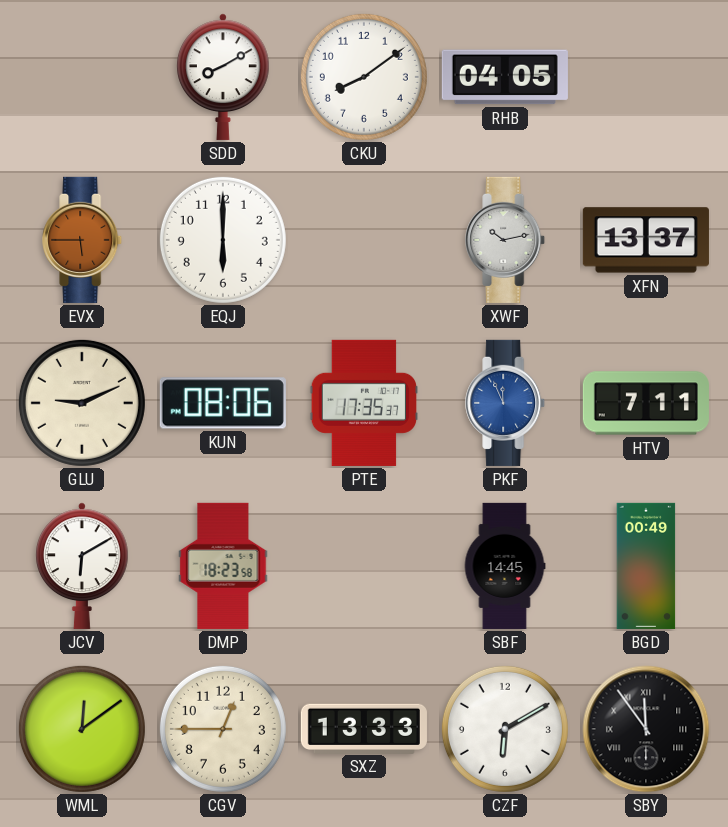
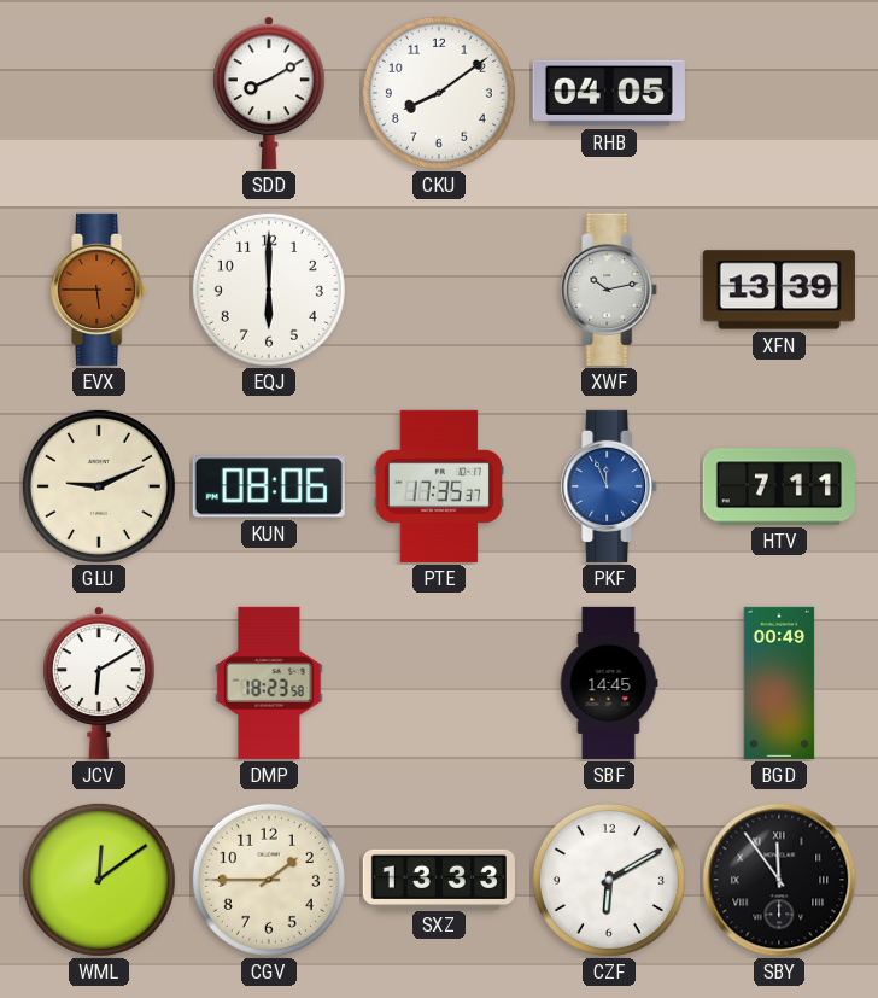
XFN: 13:37 -> 13:39 (779, 290)
CGV: 12:45 -> 1:45 (269, 880)
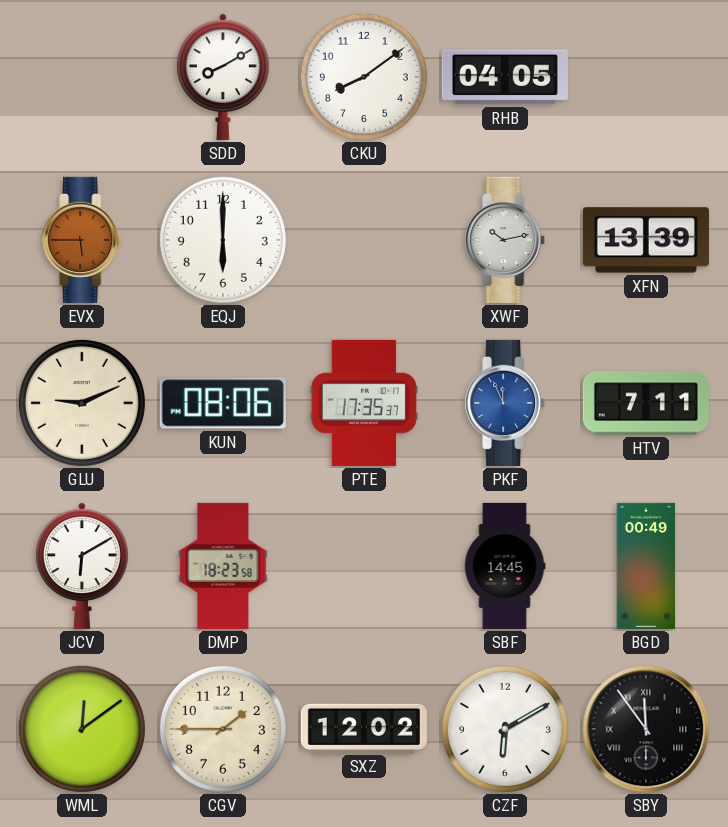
SXZ: 13:33 -> 12:02 (364, 728)
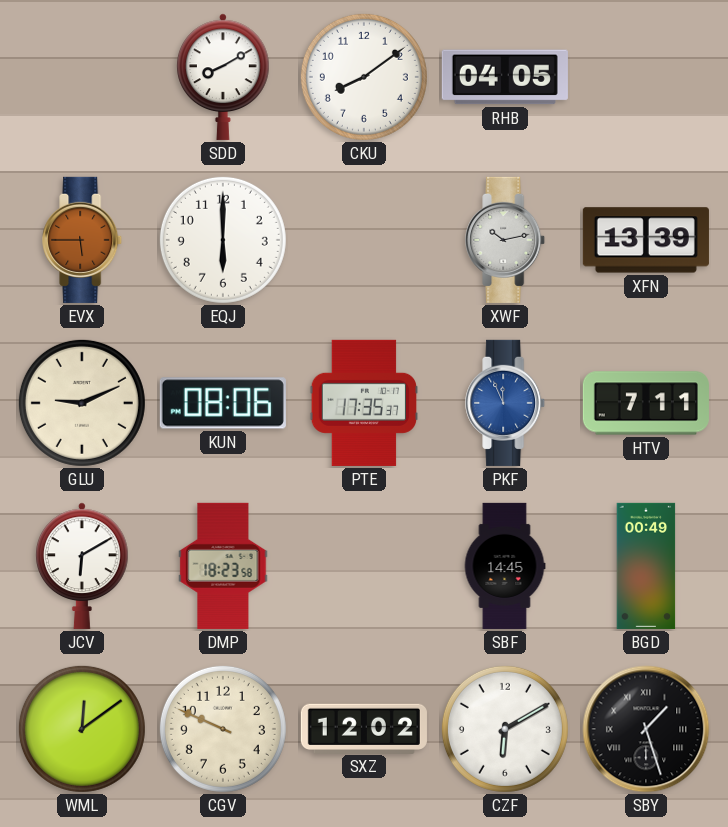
CGV: 1:45 -> 9:49 (223, 729)
SBY: 11:54 -> 1:27 (646, 729)
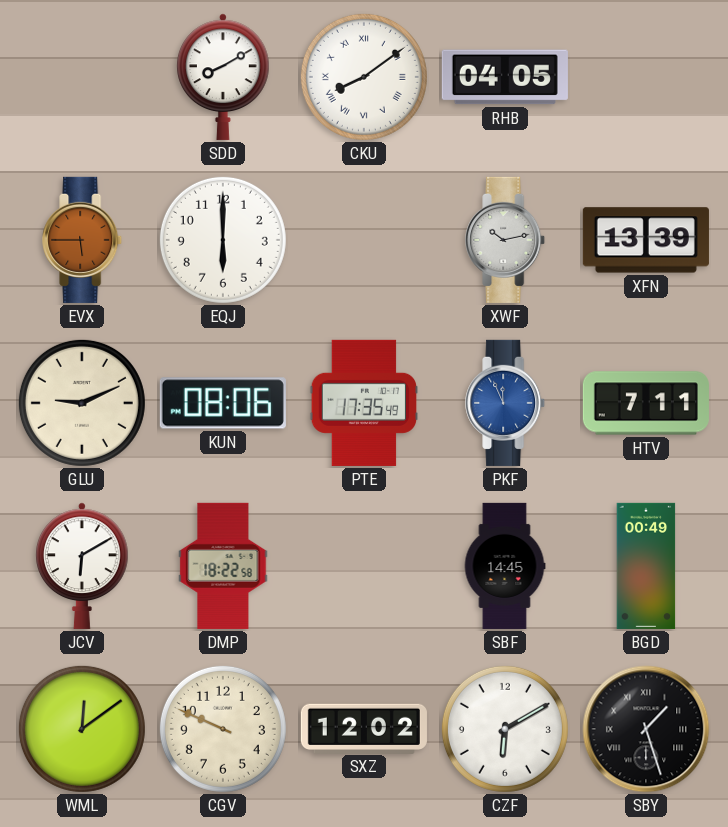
CKU numerals: Arabic -> Roman (364, 77)
PTE: 17:35:37 -> 17:35:49 (363, 403)
DMP: 18:23 -> 18:22 (223, 566)
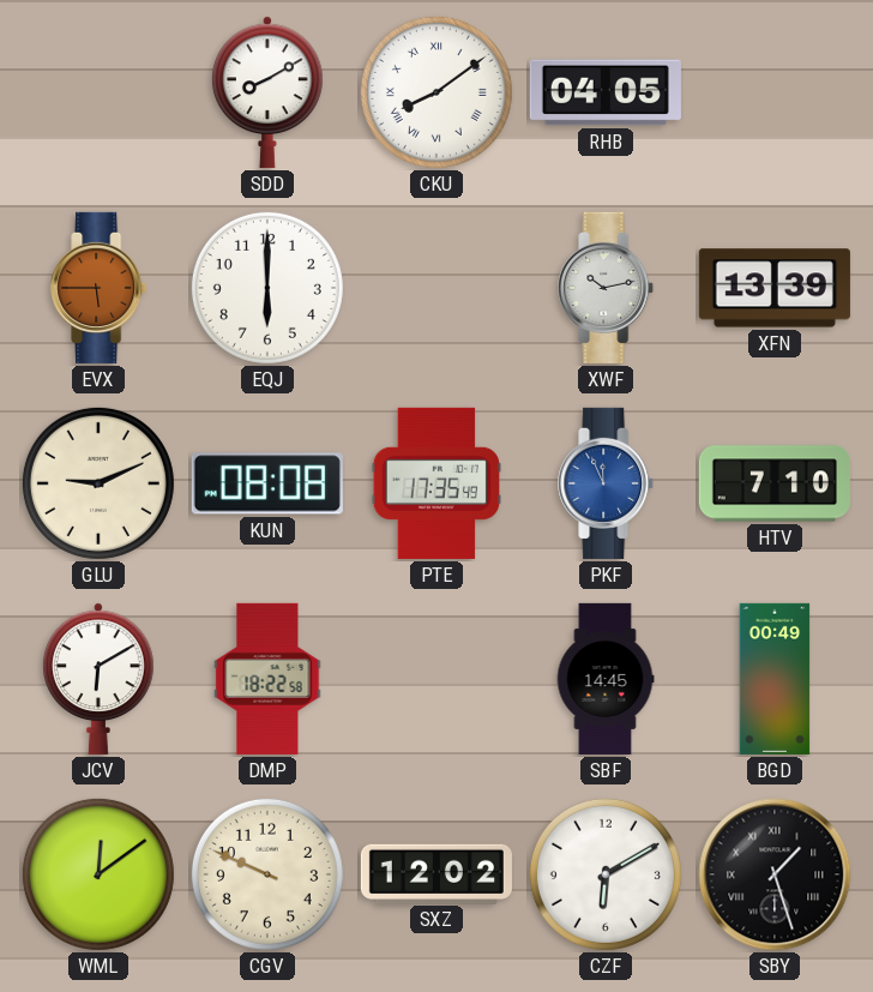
KUN: 08:06 -> 08:08 (267, 483)
HTV: 7:11 -> 7:10 (775, 483)
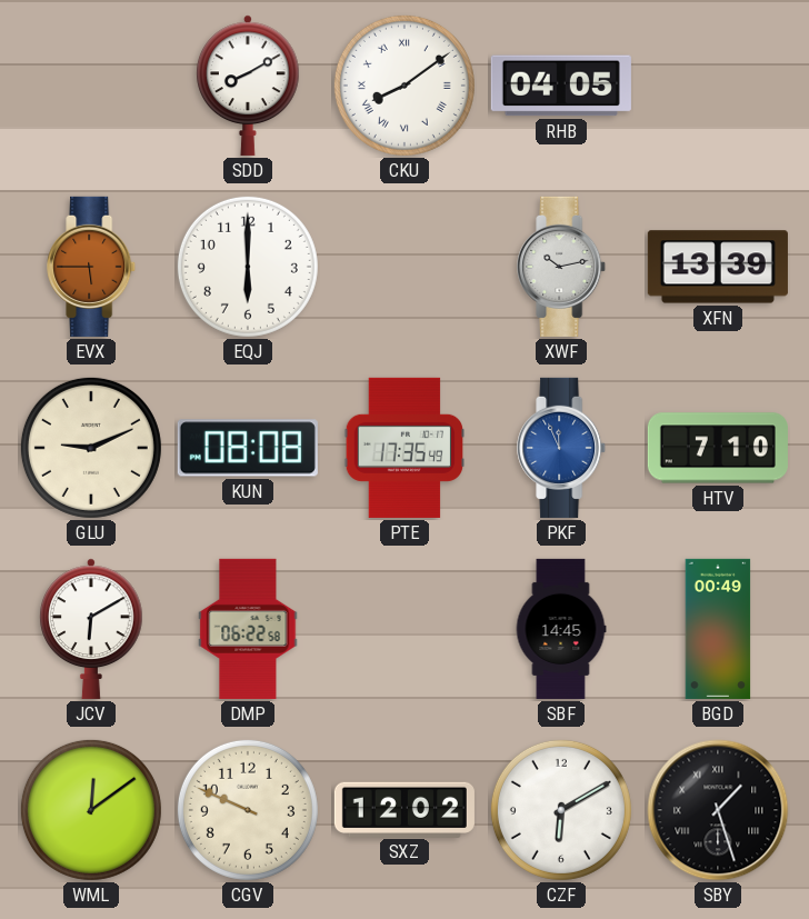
DMP: 18:22 -> 06:22 (248, 629)
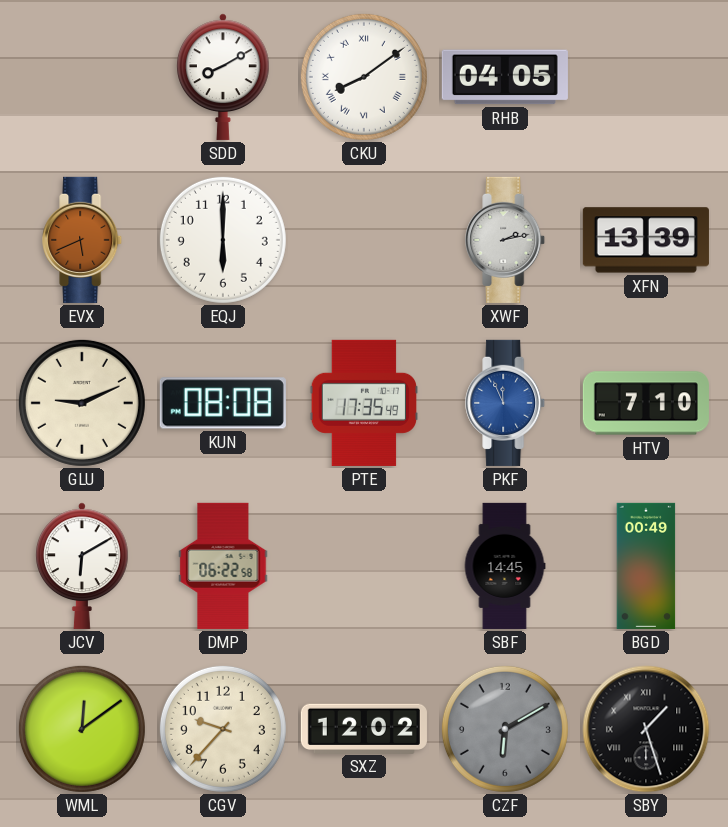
EVX: 5:45 -> 5:41 (83, 240)
XWF: 10:13 -> 2:13 (506, 240)
CGV: 9:49 -> 9:37 (223, 729)
CZF dial: white -> grey (505, 729)
